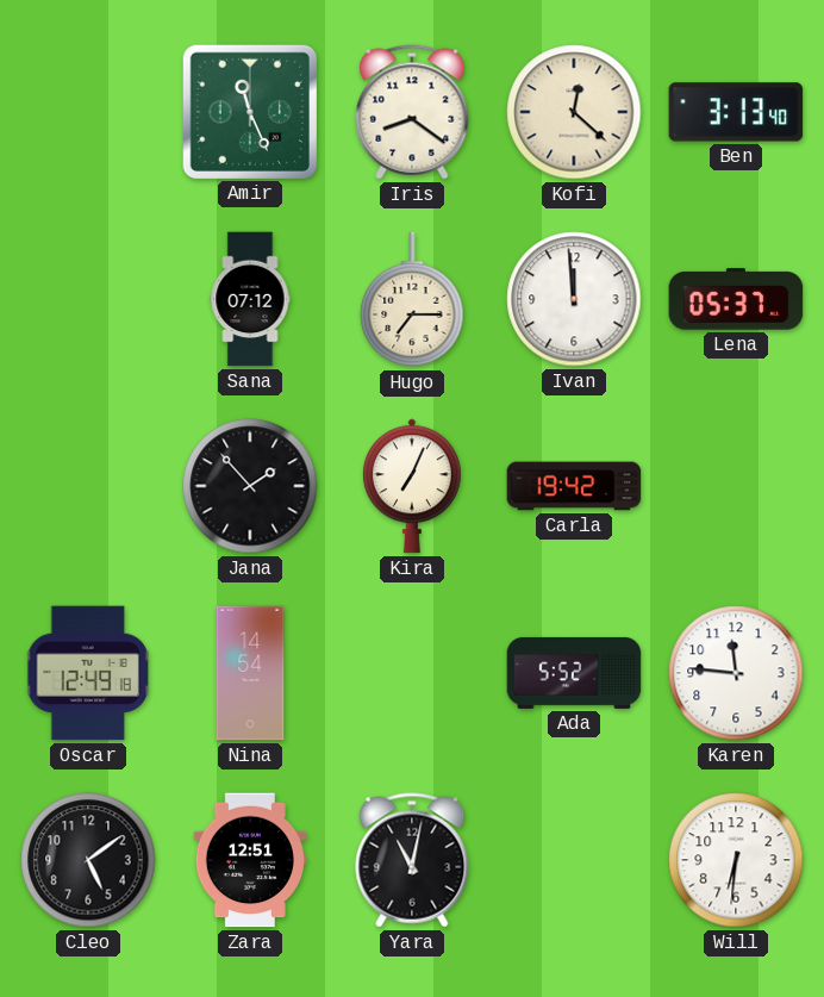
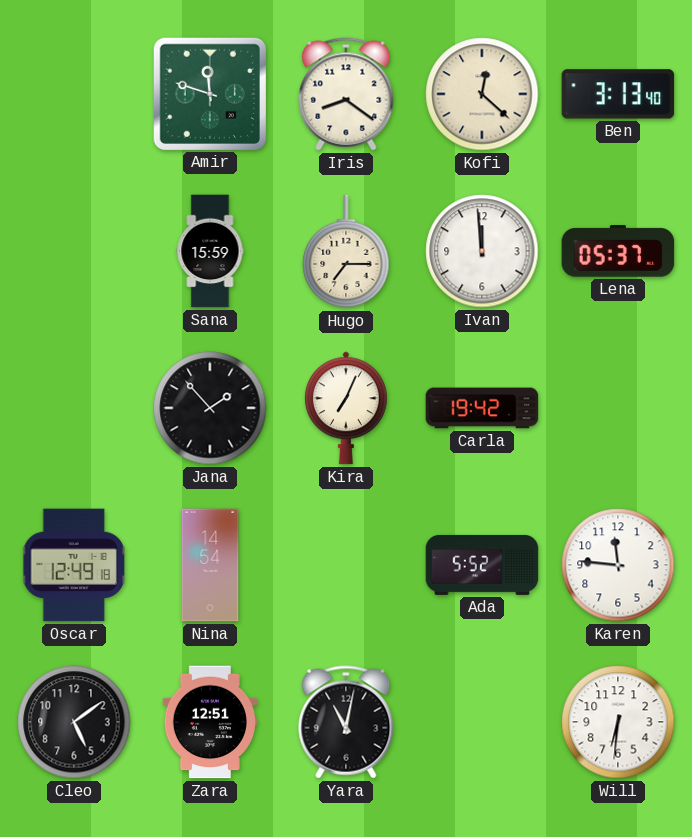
Amir: 11:26 -> 11:48 (210, 93)
Sana: 07:12 -> 15:59 (210, 251)
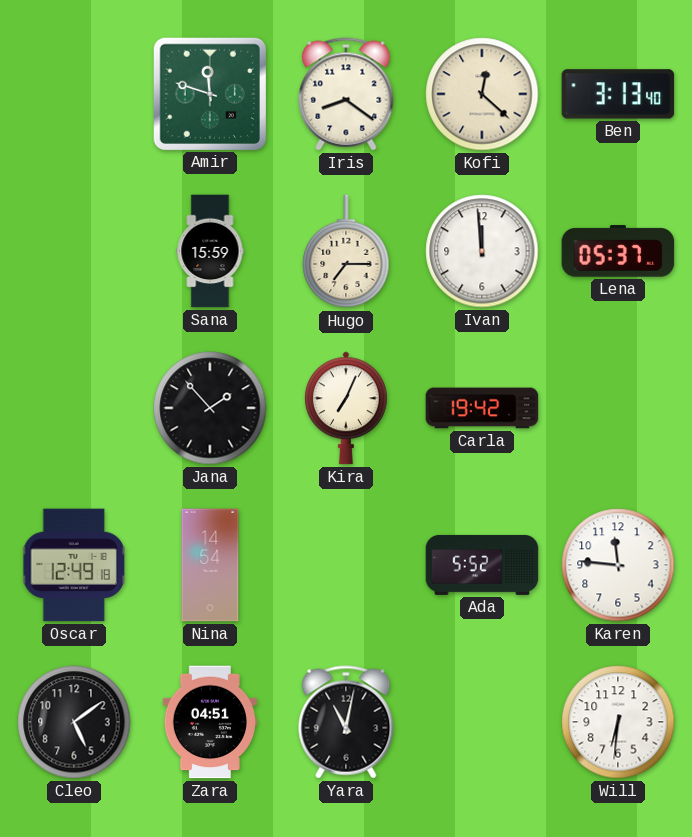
Zara: 12:51 -> 04:51 (210, 722)
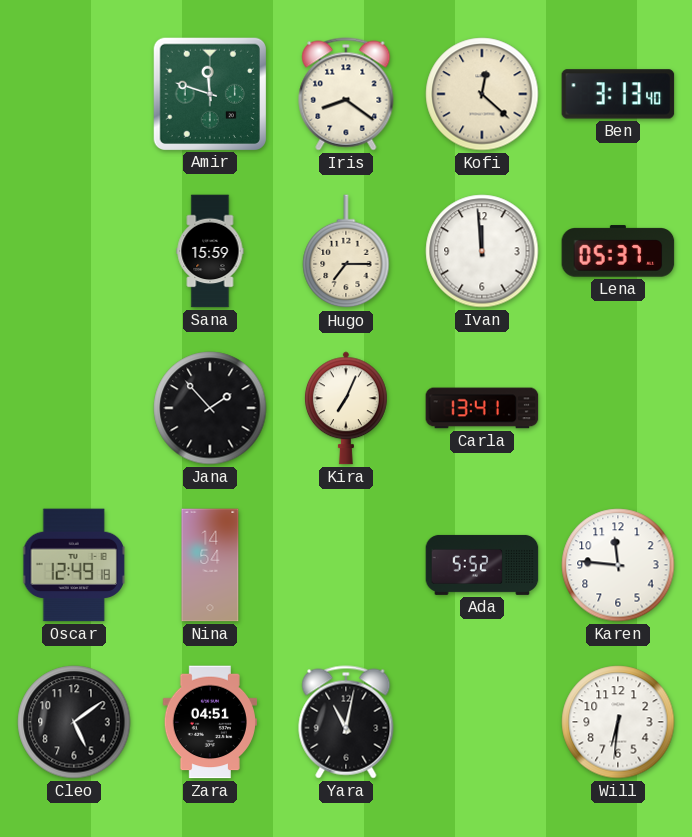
Carla: 19:42 -> 13:41 (482, 408)
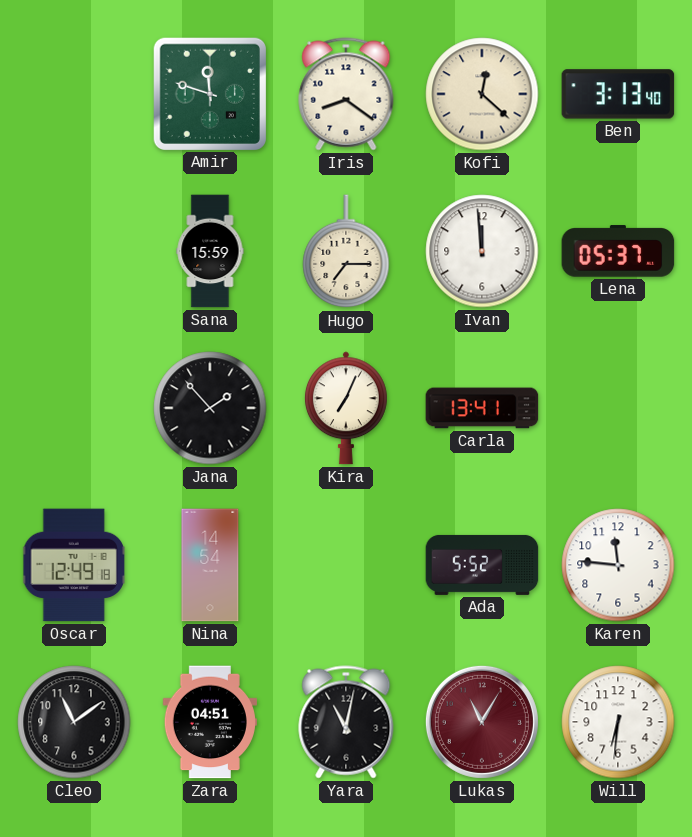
Cleo: 5:09 -> 11:09 (74, 722)
Lukas: none -> 11:05 (482, 722)
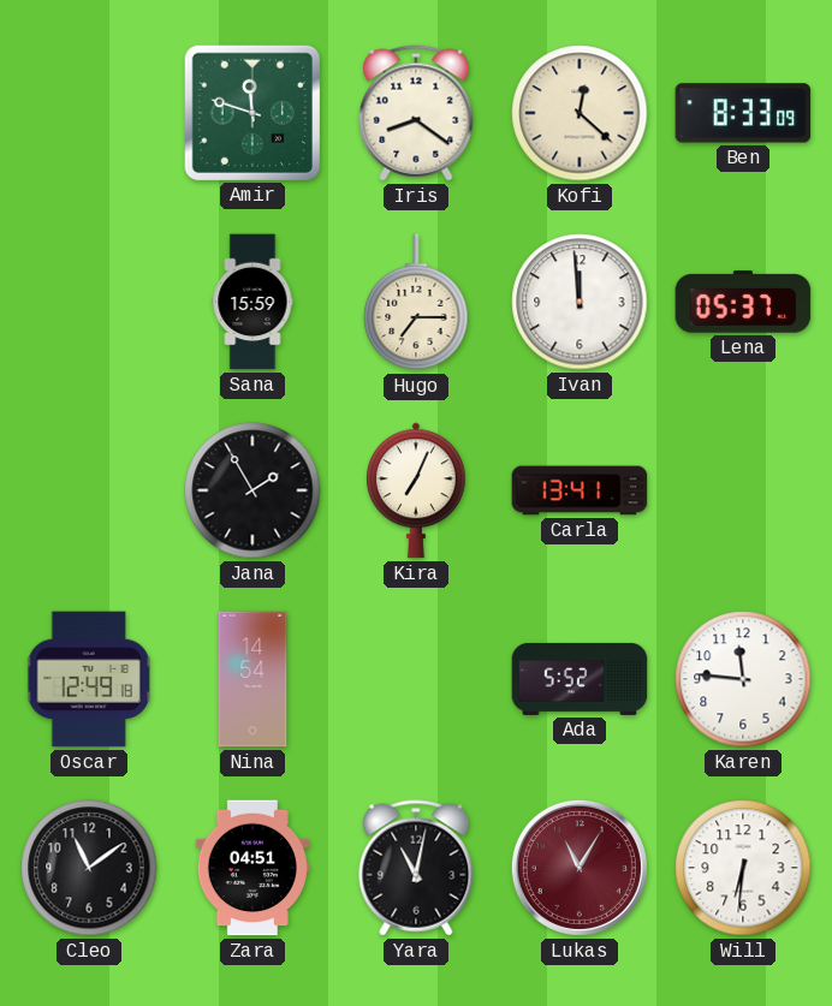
Ben: 3:13 -> 8:33 (743, 113)
Jana: 1:53 -> 1:55 (252, 490)
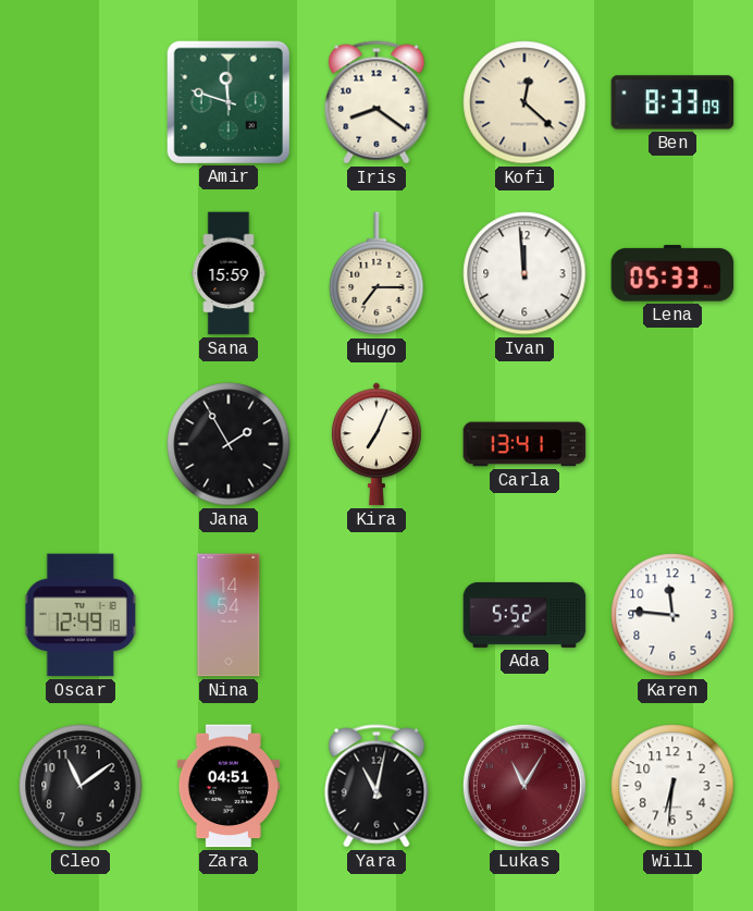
Lena: 05:37 -> 05:33 (672, 273)
